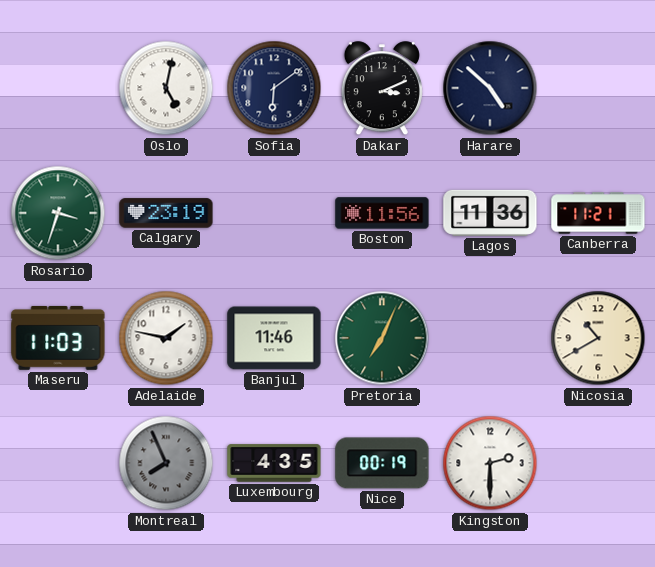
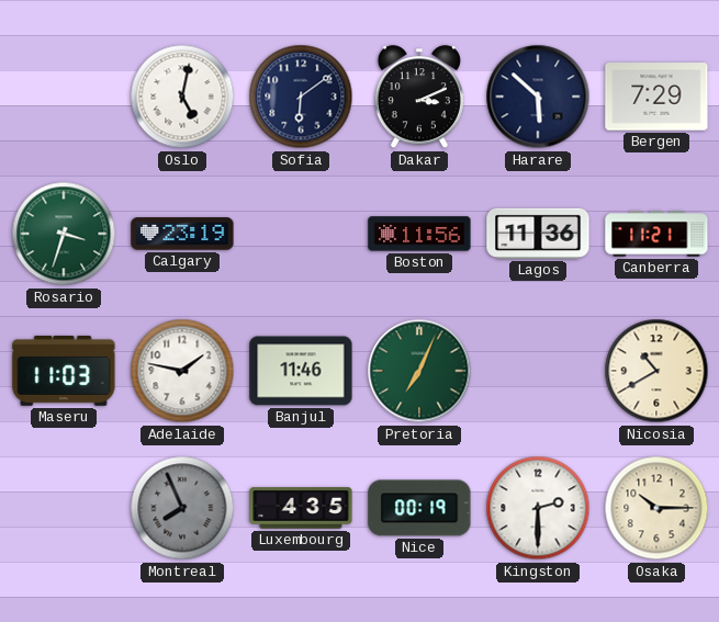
Harare: 4:52 -> 5:52 (538, 97)
Bergen: none -> 7:29 (656, 97)
Osaka: none -> 10:15 (656, 508)
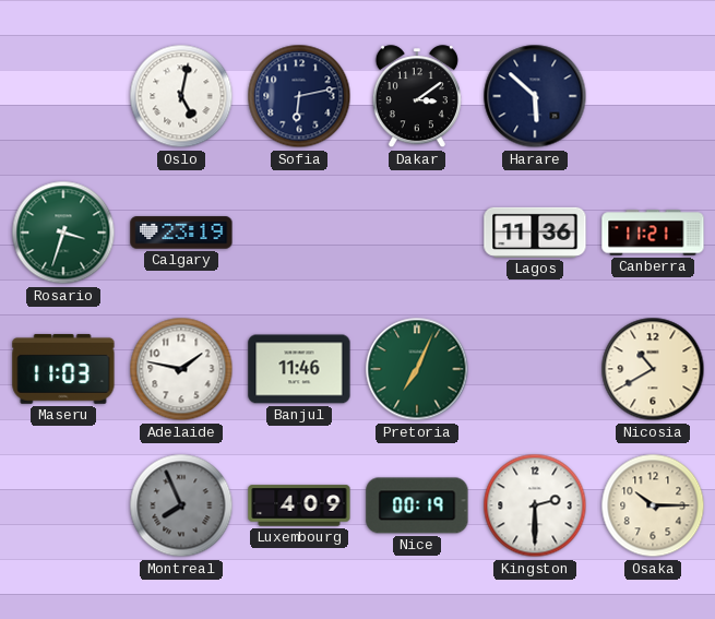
Sofia: 6:09 -> 6:13 (299, 96)
Dakar: 3:11 -> 3:09 (417, 97)
Bergen: 7:29 -> none (656, 97)
Boston: 11:56 -> none (419, 234)
Luxembourg: 4:35 -> 4:09 (299, 505)
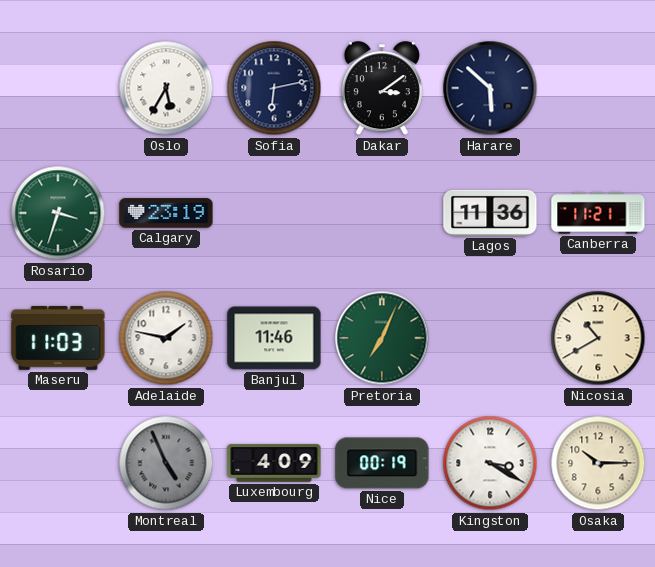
Oslo: 5:02 -> 5:35 (166, 88)
Montreal: 7:56 -> 4:56 (166, 463)
Kingston: 2:30 -> 3:20 (490, 463)
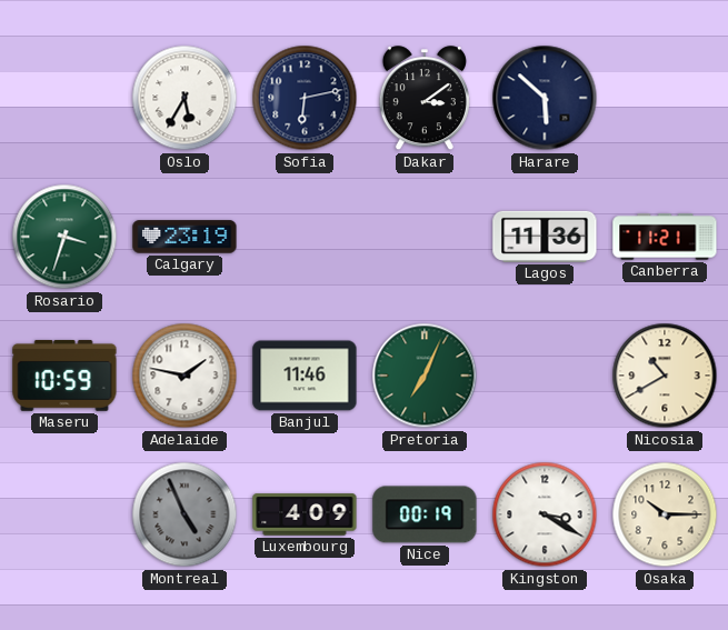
Maseru: 11:03 -> 10:59 (64, 376)
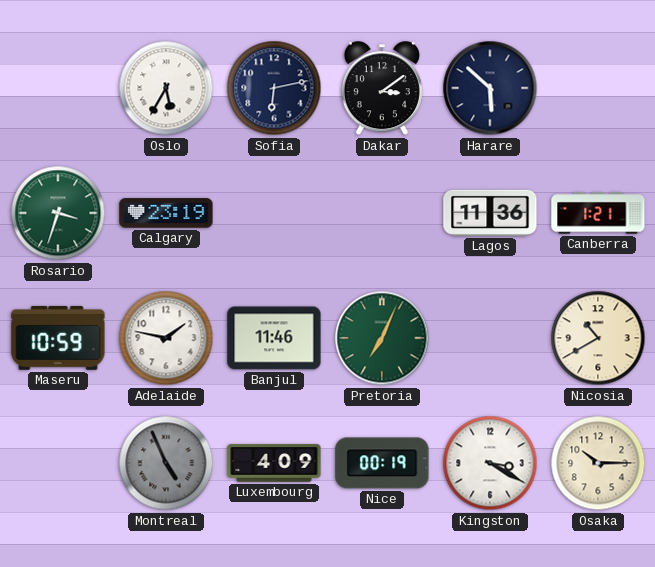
Canberra: 11:21 -> 1:21 (598, 213)
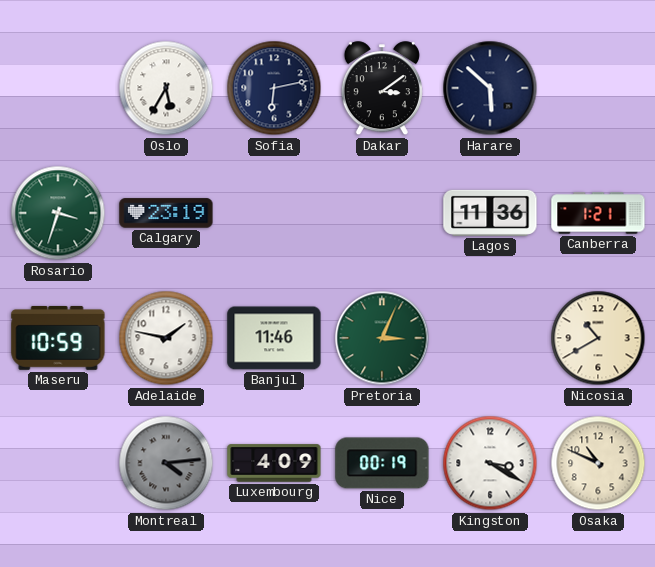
Pretoria: 7:04 -> 3:04 (382, 338)
Montreal: 4:56 -> 4:14 (166, 463)
Osaka: 10:15 -> 10:49 (598, 463)
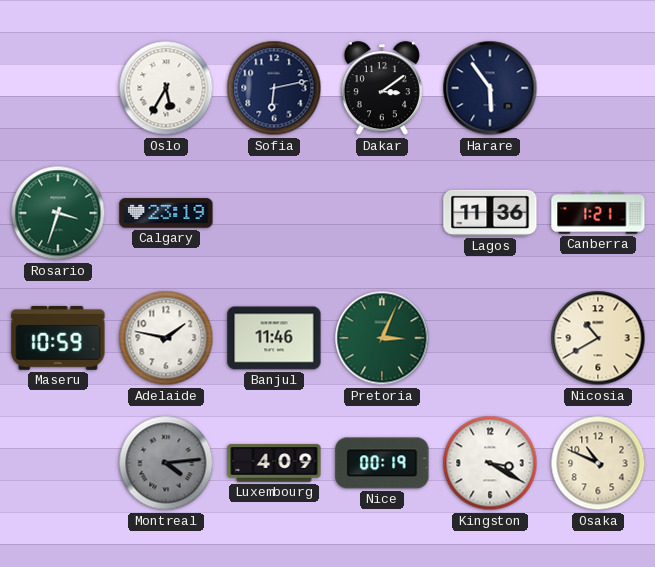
Harare: 5:52 -> 5:54 (490, 88)
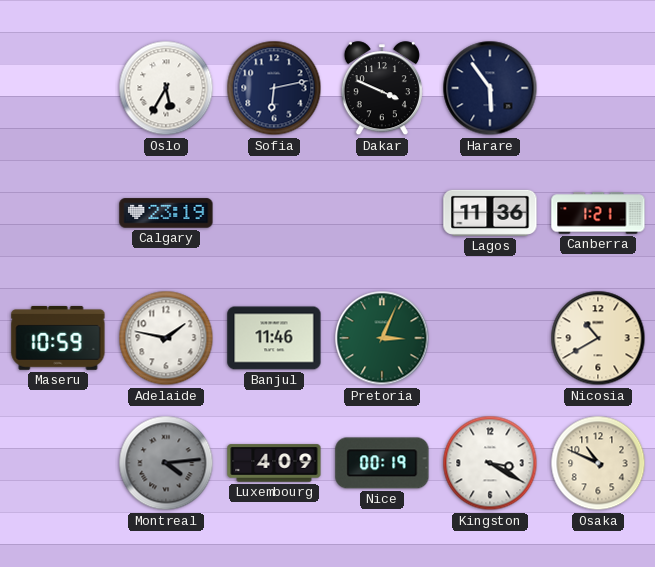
Dakar: 3:09 -> 3:49 (382, 89)
Rosario: 3:33 -> none (58, 213)
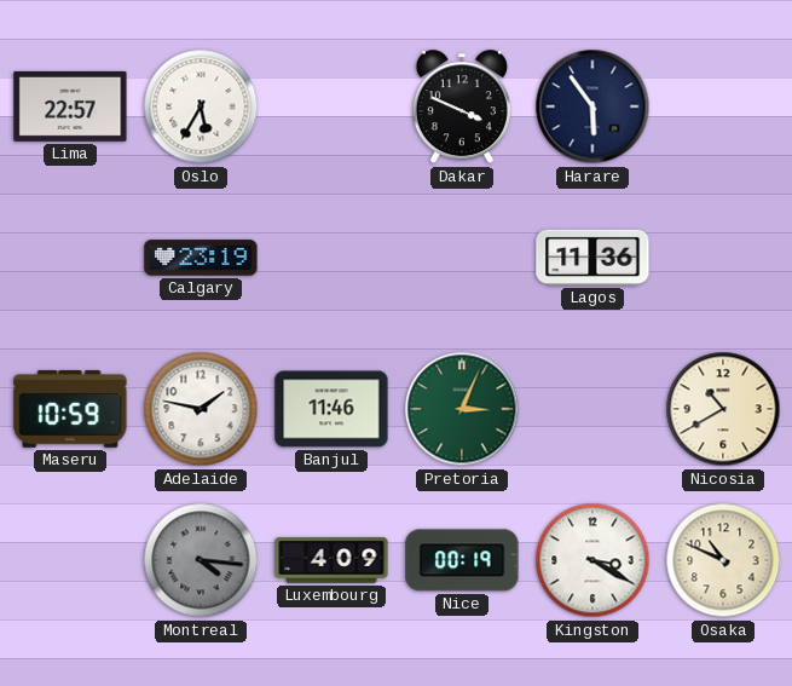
Lima: none -> 22:57 (70, 106)
Sofia: 6:13 -> none (274, 88)
Canberra: 1:21 -> none (598, 213)
Montreal: 4:14 -> 4:16 (201, 560)
